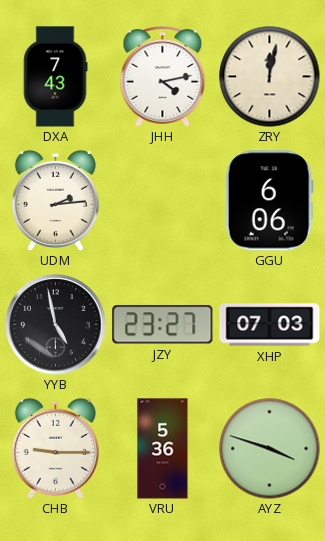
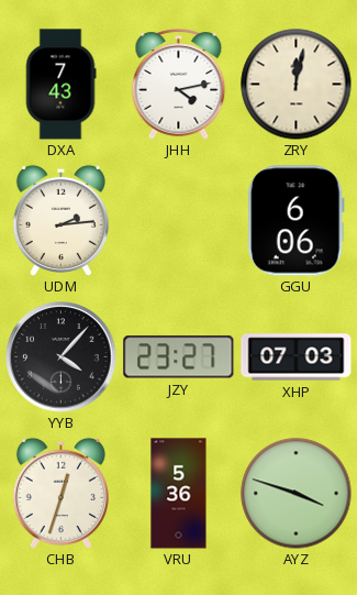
YYB: 4:58 -> 4:07 (62, 357)
CHB: 9:15 -> 12:33 (60, 493)
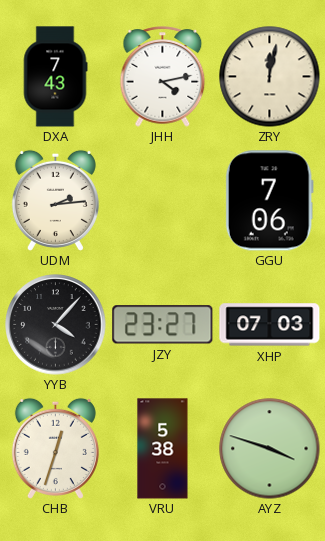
GGU: 6:06 -> 7:06 (269, 201)
VRU: 5:36 -> 5:38 (163, 449)
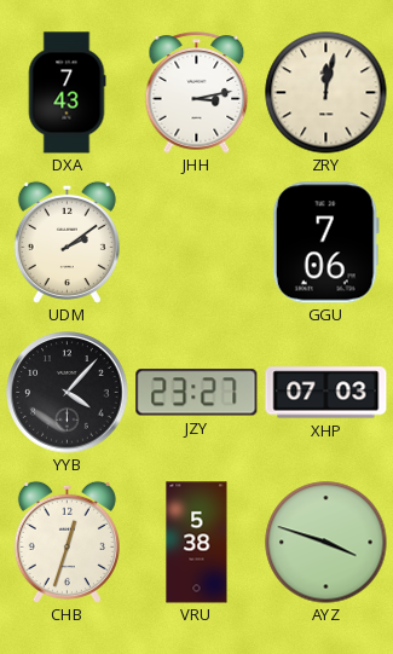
JHH: 4:13 -> 3:13 (197, 93)
UDM: 2:14 -> 2:09 (67, 242)
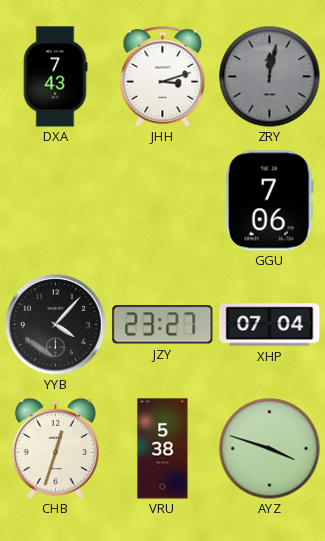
JHH: 3:13 -> 3:12 (163, 77)
ZRY dial: cream -> grey (270, 77)
UDM: 2:09 -> none (67, 242)
XHP: 07:03 -> 07:04 (270, 325)
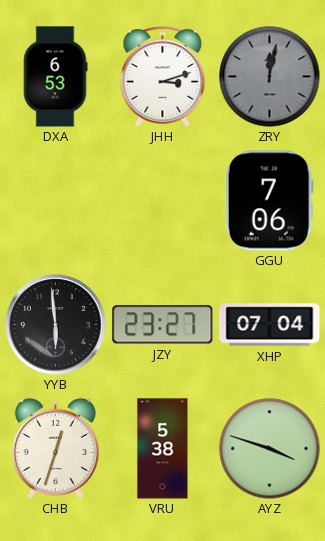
DXA: 7:43 -> 6:53 (55, 77)
YYB: 4:07 -> 5:59 (56, 325)
